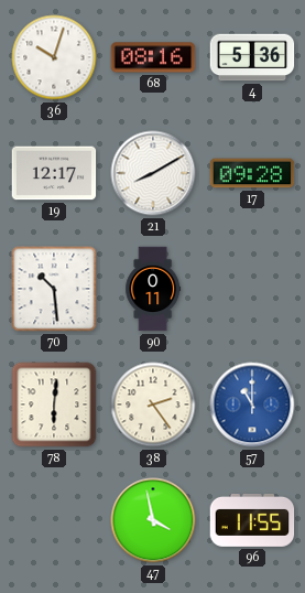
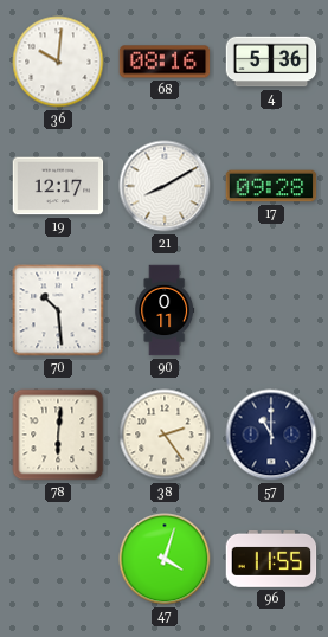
36: 10:03 -> 10:01 (58, 62)
57 dial: blue -> navy (271, 435)
47: 3:58 -> 4:03 (165, 559)
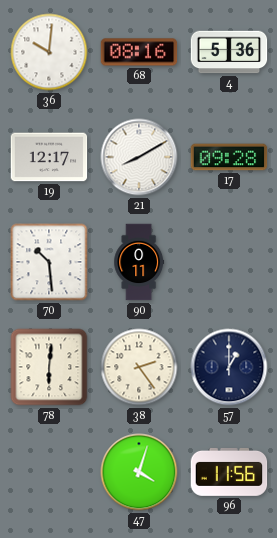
57: 11:00 -> 1:00 (229, 367)
96: 11:55 -> 11:56 (229, 472)
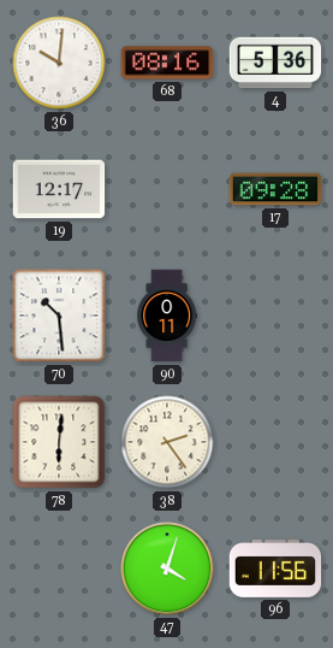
21: 8:10 -> none (139, 157)
57: 1:00 -> none (229, 367)
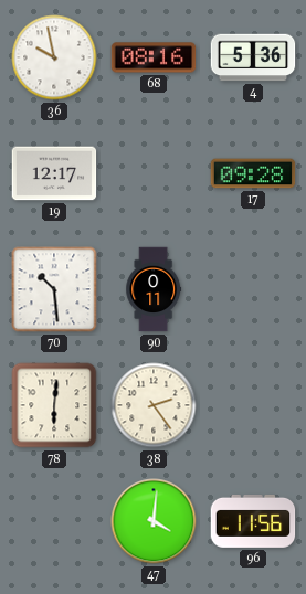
36: 10:01 -> 9:58 (54, 57)
47: 4:03 -> 4:01 (154, 521)
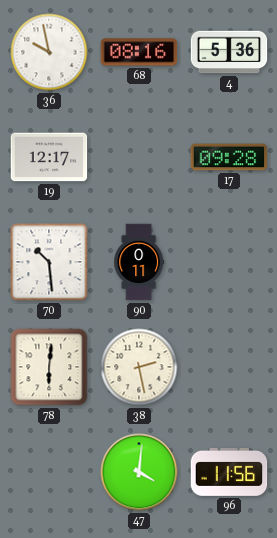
38: 2:24 -> 2:28 (139, 367)
